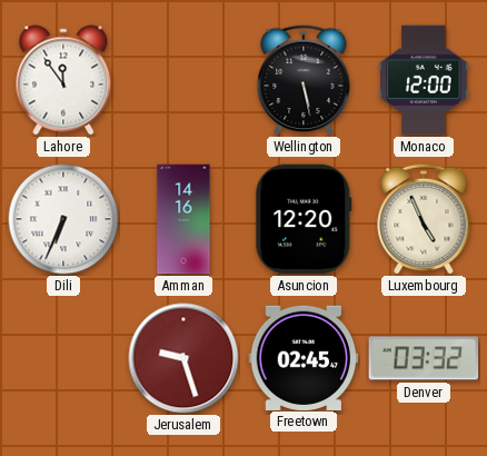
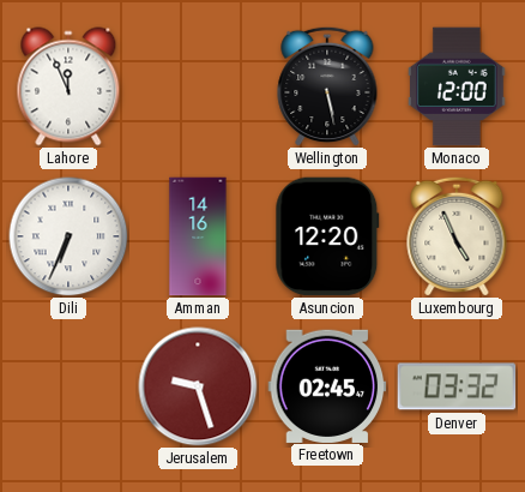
Lahore: 11:54 -> 11:56 (68, 86)
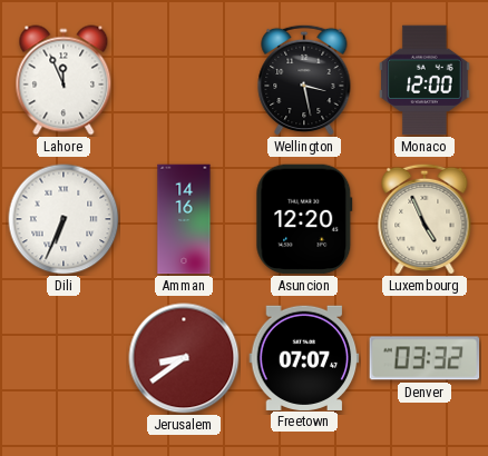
Wellington: 5:28 -> 3:28 (304, 80)
Jerusalem: 9:27 -> 8:39 (184, 358)
Freetown: 02:45 -> 07:07 (304, 357)
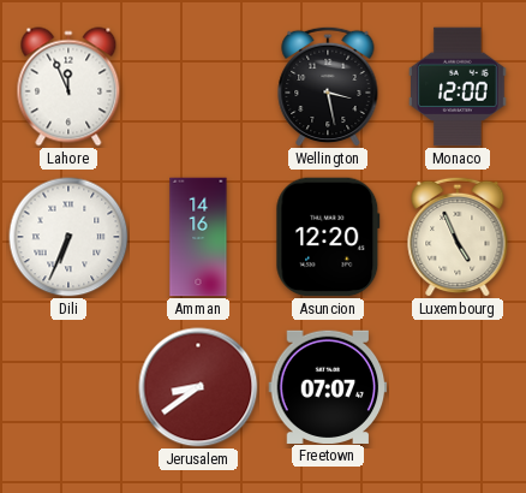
Denver: 03:32 -> none (424, 358)
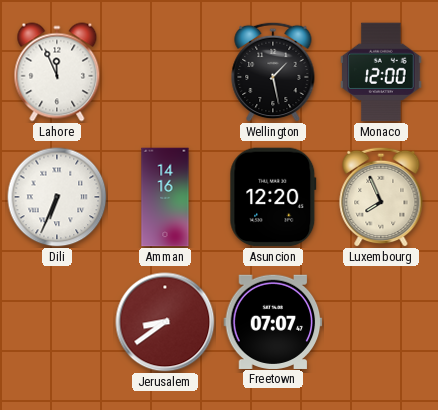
Wellington: 3:28 -> 1:28 (273, 72)
Luxembourg: 4:56 -> 7:56 (381, 197)
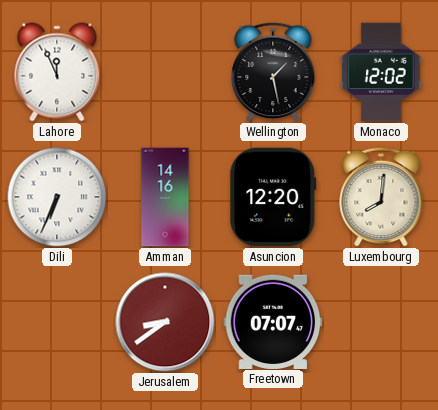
Monaco: 12:00 -> 12:02 (382, 72)
Luxembourg: 7:56 -> 8:01 (381, 197)
